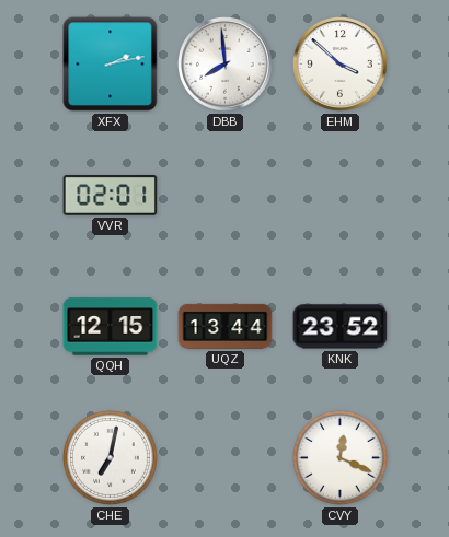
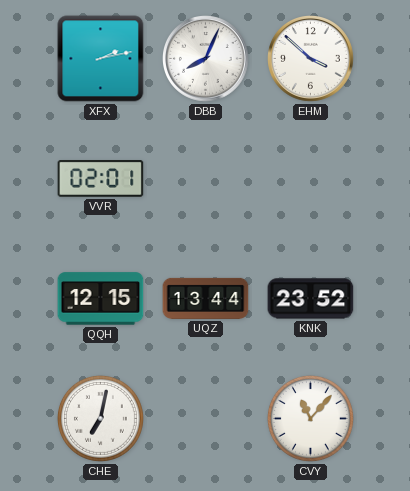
DBB: 7:59 -> 8:04 (206, 59)
CVY: 12:19 -> 11:07 (310, 418)
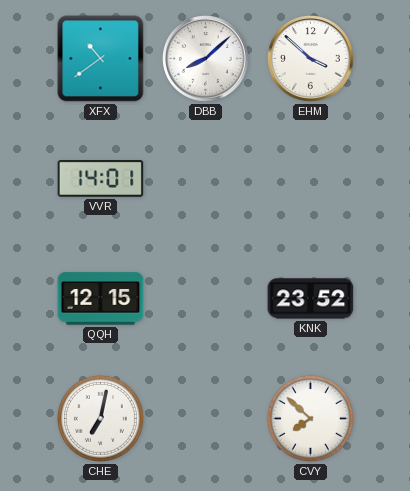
XFX: 2:13 -> 10:39 (101, 59)
DBB: 8:04 -> 8:08 (206, 59)
VVR: 02:01 -> 14:01 (101, 179)
UQZ: 13:44 -> none (206, 298)
CVY: 11:07 -> 7:52 (310, 418)
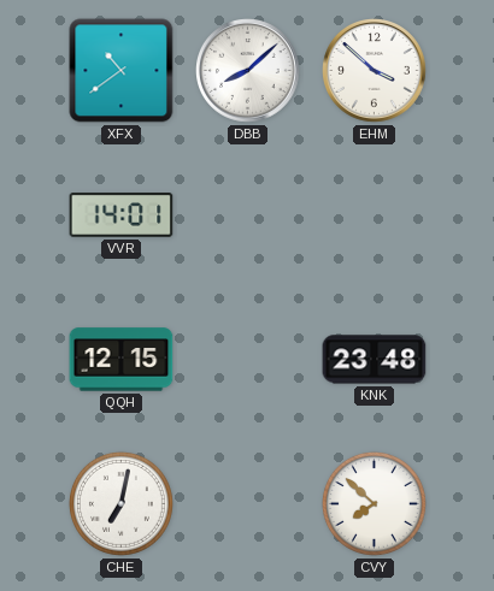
KNK: 23:52 -> 23:48 (375, 360)
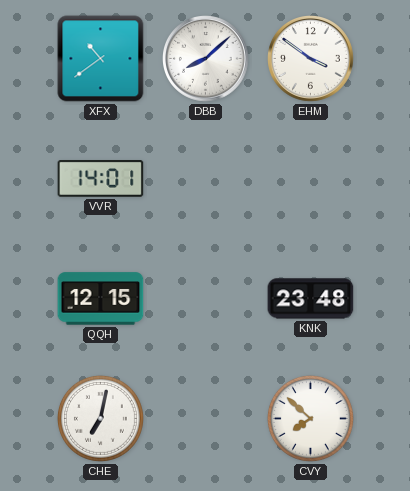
EHM: 3:52 -> 3:51 (311, 59)
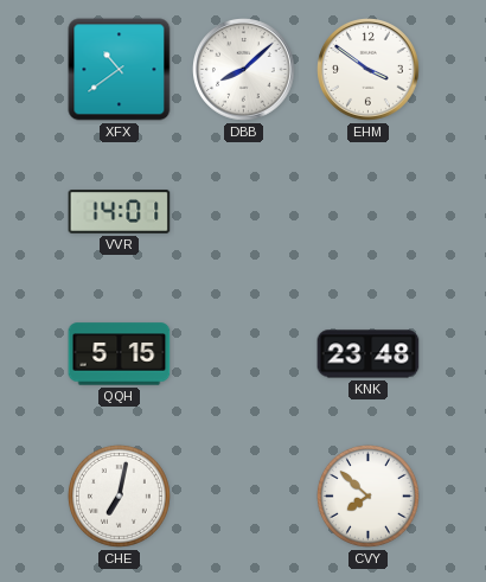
QQH: 12:15 -> 5:15 (120, 354)
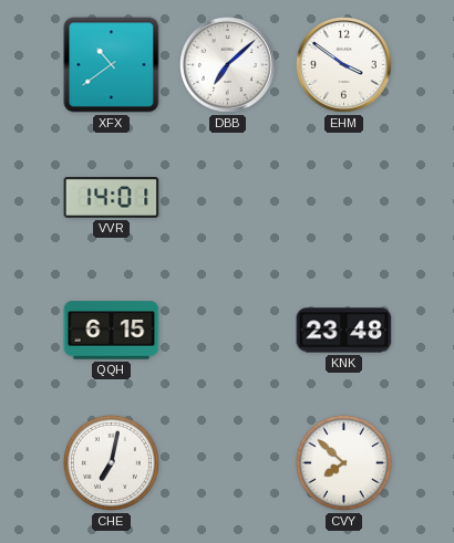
DBB: 8:08 -> 7:08 (228, 65)
QQH: 5:15 -> 6:15 (112, 331)
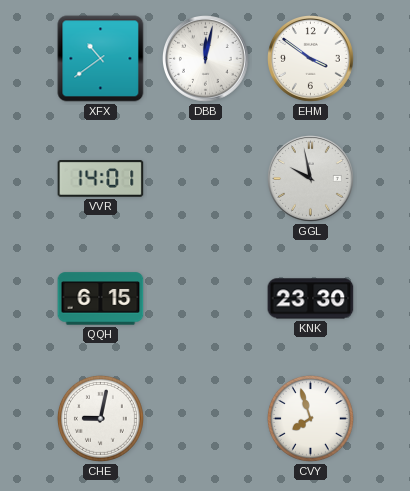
DBB: 7:08 -> 12:02 (206, 59)
GGL: none -> 9:58 (311, 179)
KNK: 23:48 -> 23:30 (311, 299)
CHE: 7:02 -> 9:02 (100, 418)
CVY: 7:52 -> 7:57 (310, 418)
